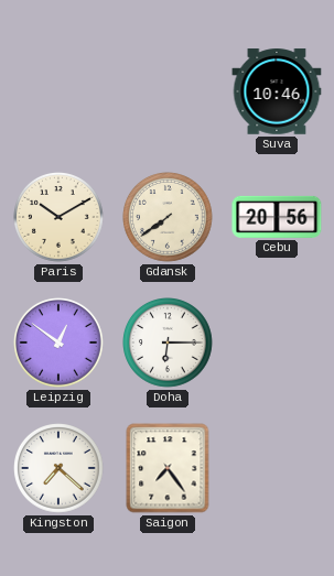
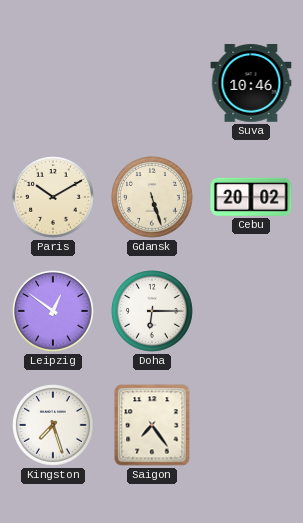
Gdansk: 7:39 -> 5:27 (153, 198)
Cebu: 20:56 -> 20:02 (251, 197)
Kingston: 7:22 -> 7:27 (54, 426)
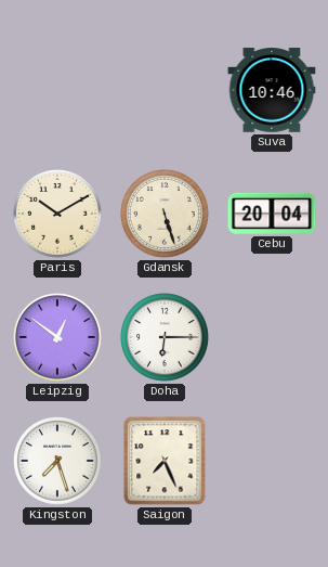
Cebu: 20:02 -> 20:04 (272, 214)
Saigon: 7:24 -> 7:26 (165, 461)
